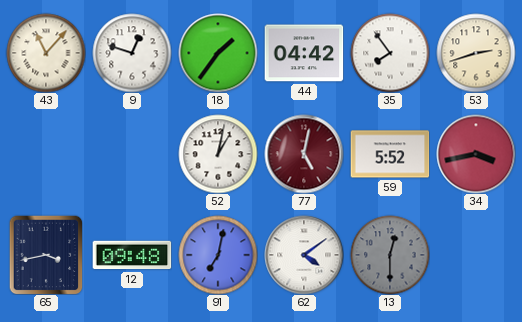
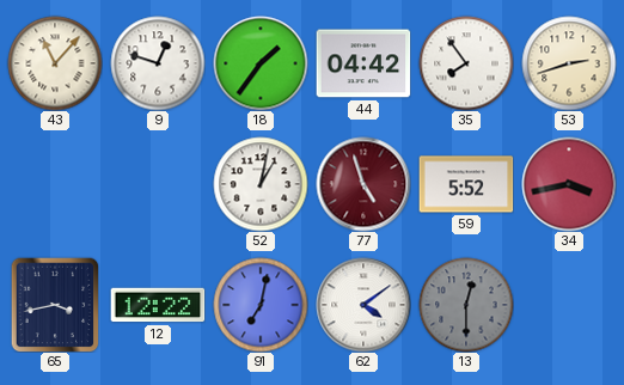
77: 5:02 -> 4:57 (363, 184)
12: 09:48 -> 12:22 (158, 305)
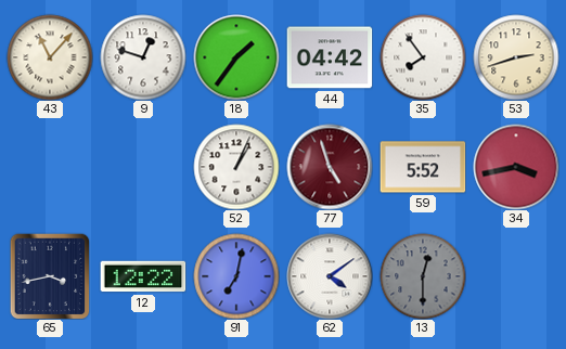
52: 1:02 -> 1:04 (236, 167)
